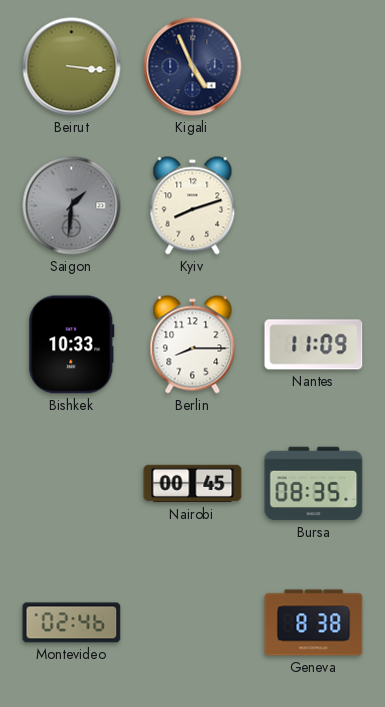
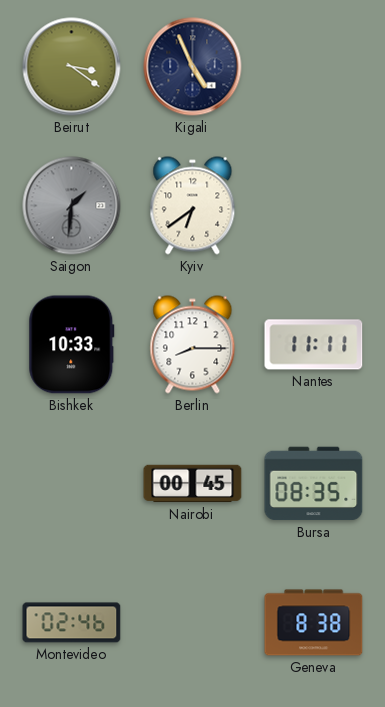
Beirut: 3:16 -> 3:21 (72, 67)
Kyiv: 8:12 -> 6:39 (193, 206)
Nantes: 11:09 -> 11:11 (314, 345)
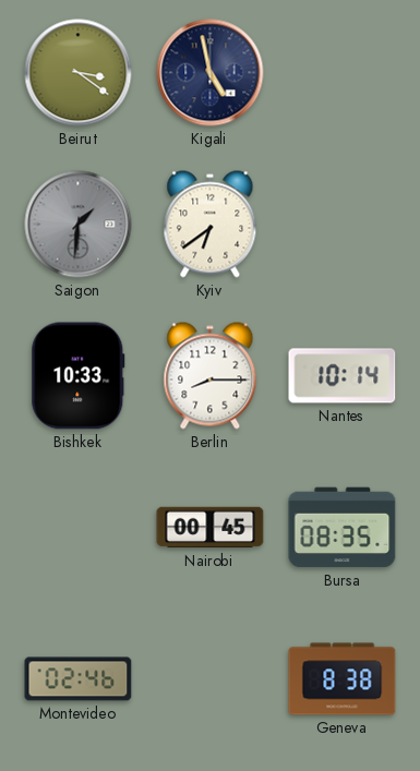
Kigali: 4:56 -> 4:58 (211, 73)
Nantes: 11:11 -> 10:14 (343, 376)
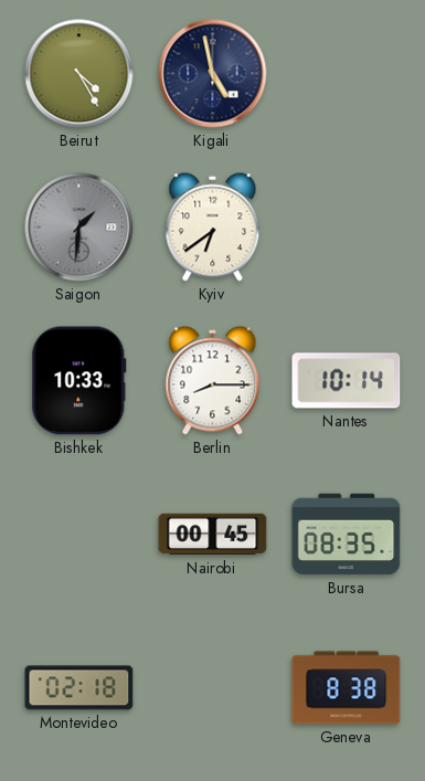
Beirut: 3:21 -> 4:25 (79, 74)
Montevideo: 02:46 -> 02:18 (79, 688)
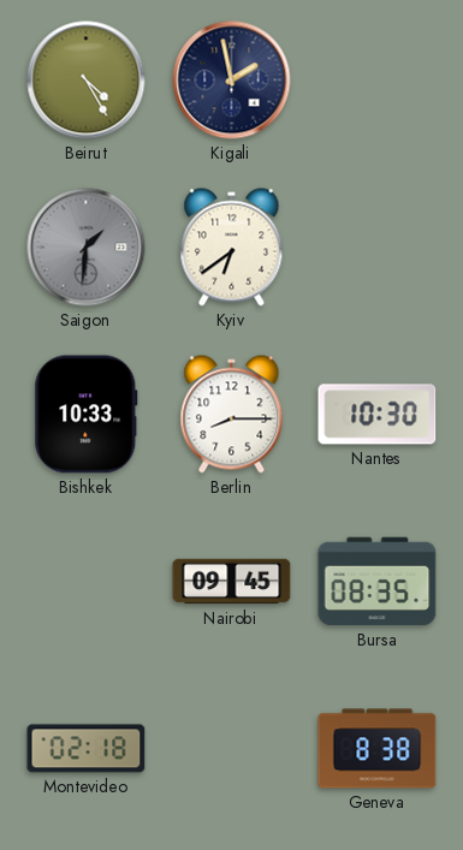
Kigali: 4:58 -> 1:58 (232, 81)
Nantes: 10:14 -> 10:30 (378, 415)
Nairobi: 00:45 -> 09:45 (232, 582)
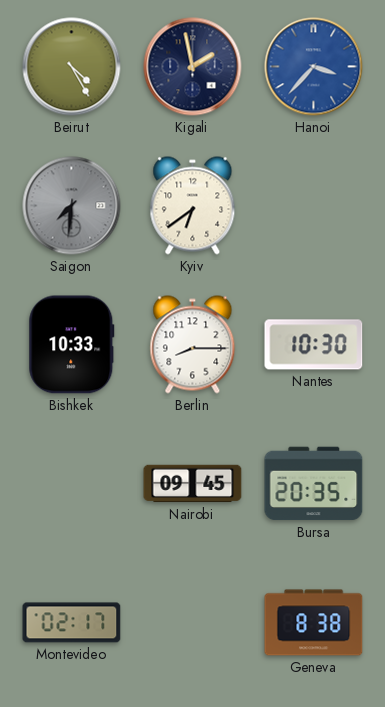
Hanoi: none -> 3:37 (314, 67)
Saigon: 1:31 -> 7:31 (72, 206)
Bursa: 08:35 -> 20:35 (314, 484)
Montevideo: 02:18 -> 02:17 (72, 623)
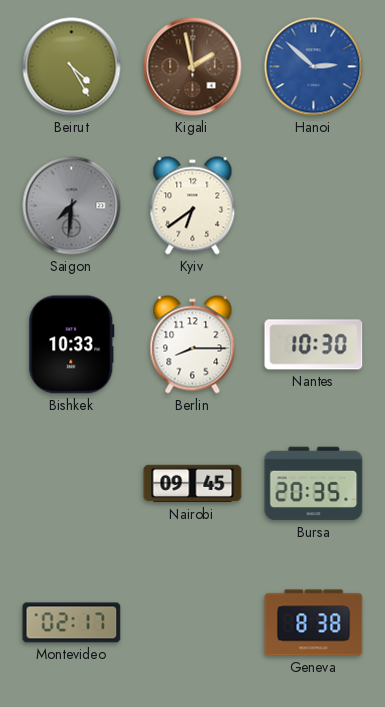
Kigali dial: navy -> brown (193, 67)
Hanoi: 3:37 -> 2:52 (314, 67)
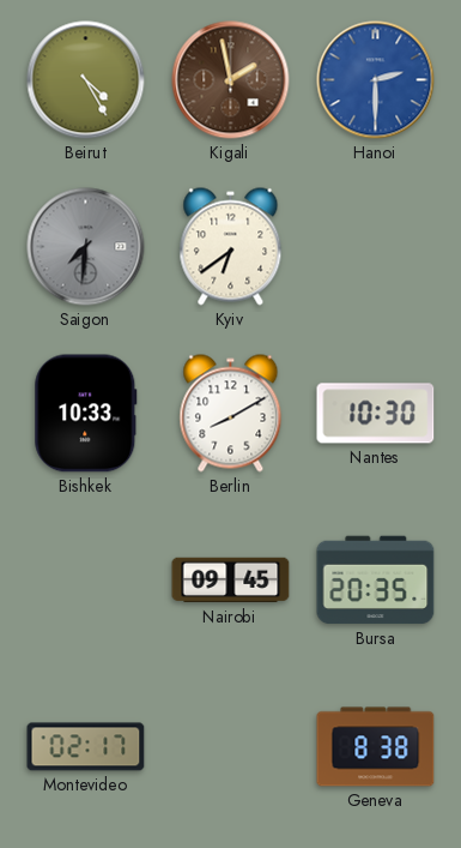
Hanoi: 2:52 -> 2:30 (376, 80)
Berlin: 8:15 -> 8:10 (231, 414)
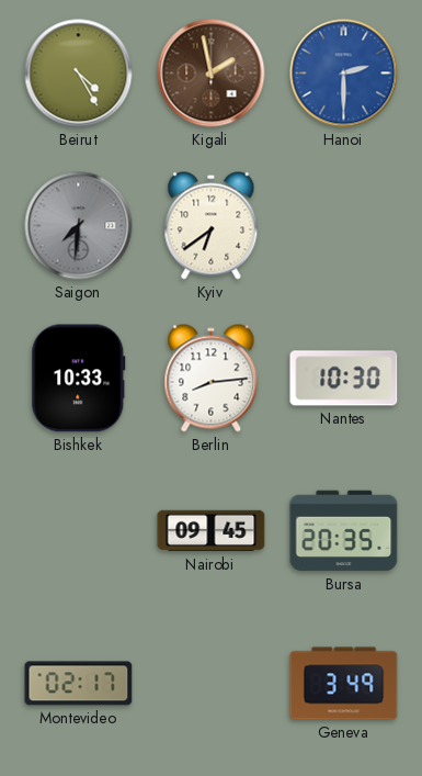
Berlin: 8:10 -> 8:14 (212, 379)
Geneva: 8:38 -> 3:49 (344, 684)
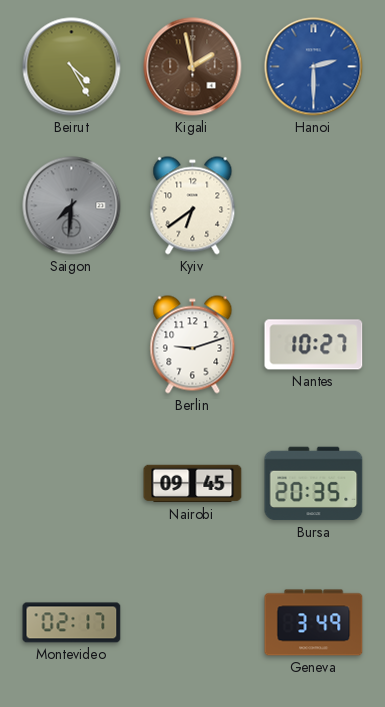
Bishkek: 10:33 -> none (79, 379)
Berlin: 8:14 -> 9:12 (193, 345)
Nantes: 10:30 -> 10:27 (314, 345)
